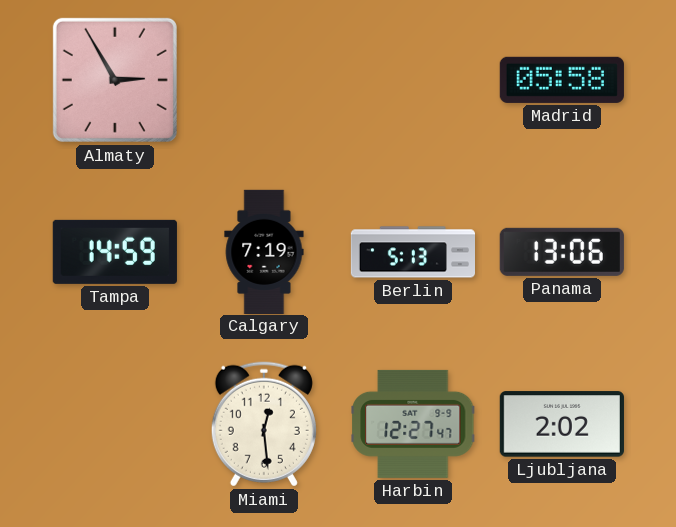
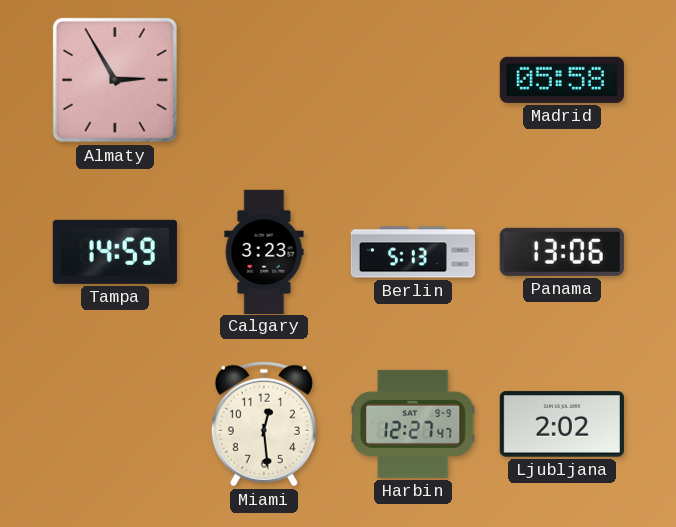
Calgary: 7:19 -> 3:23 (264, 251)
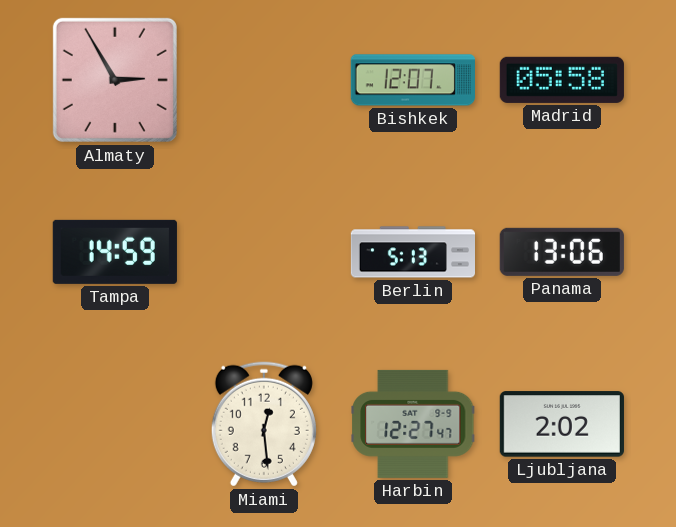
Bishkek: none -> 12:07 (413, 80)
Calgary: 3:23 -> none (264, 251)
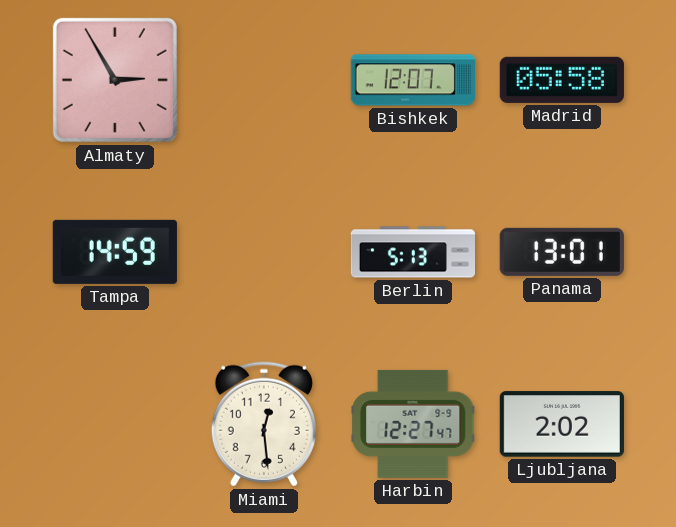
Panama: 13:06 -> 13:01 (562, 252)
